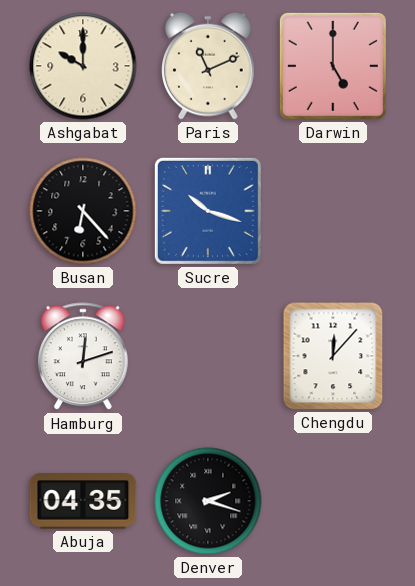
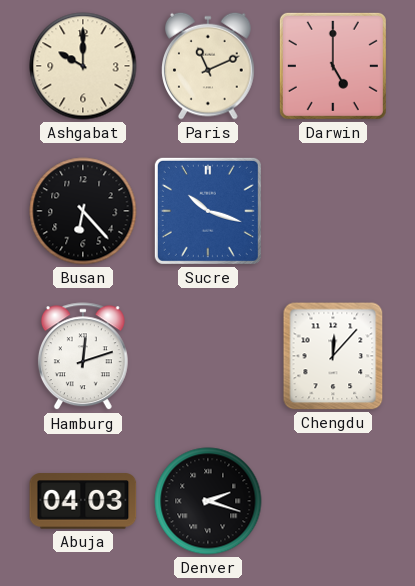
Abuja: 04:35 -> 04:03 (83, 501)
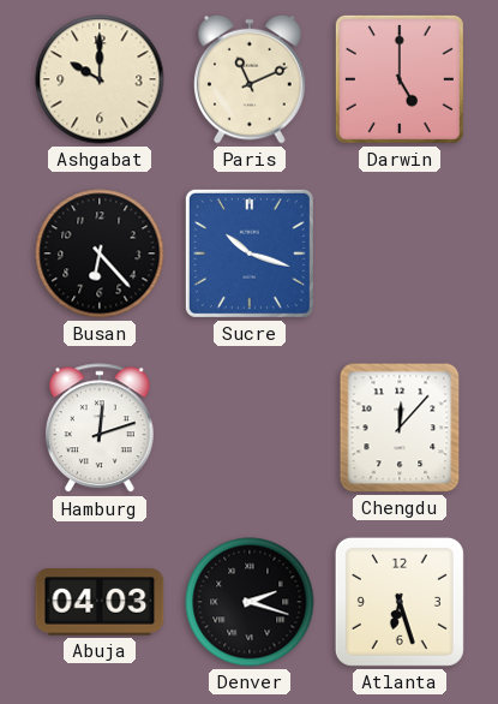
Atlanta: none -> 6:27 (400, 602)
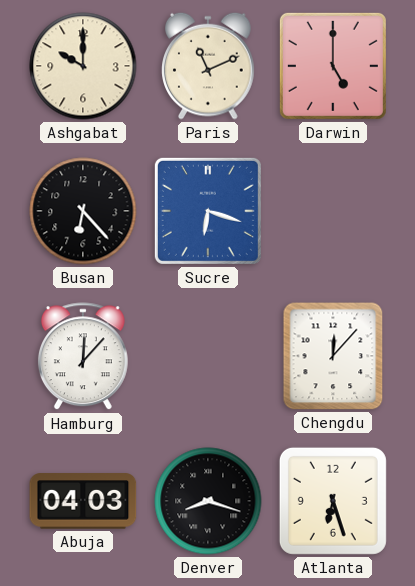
Sucre: 10:18 -> 6:18 (208, 211)
Hamburg: 12:12 -> 12:07 (83, 357)
Denver: 2:18 -> 8:18 (208, 501)
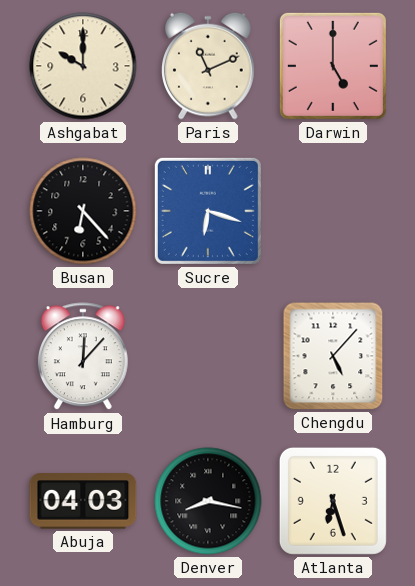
Chengdu: 12:07 -> 5:07 (333, 356)
Denver: 8:18 -> 8:17 (208, 501)
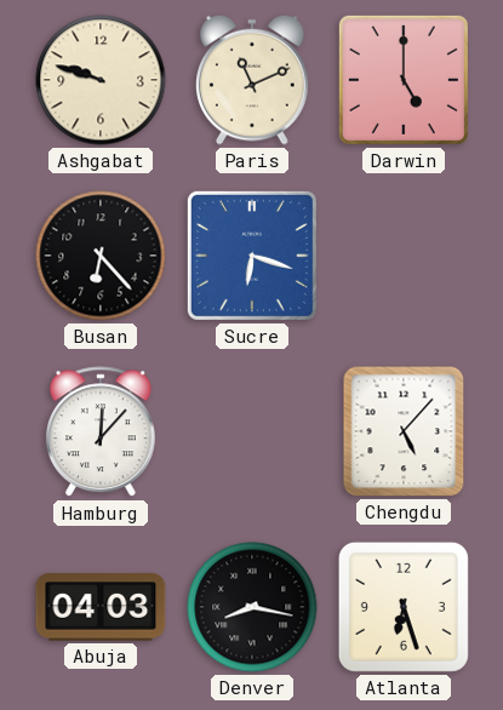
Ashgabat: 10:00 -> 9:48 (101, 80)
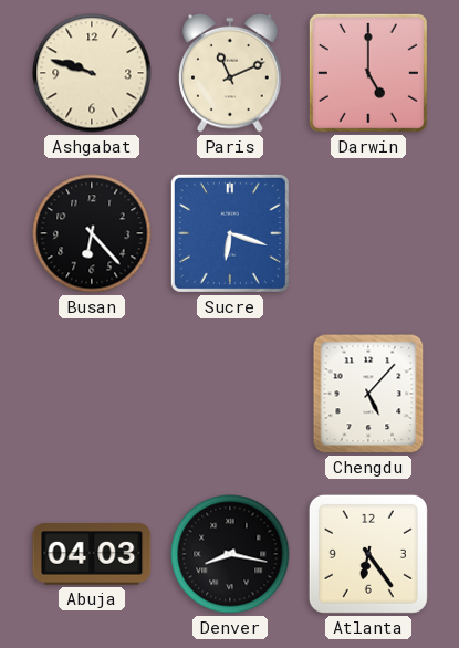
Hamburg: 12:07 -> none (101, 433)
Atlanta: 6:27 -> 6:24 (368, 554)
